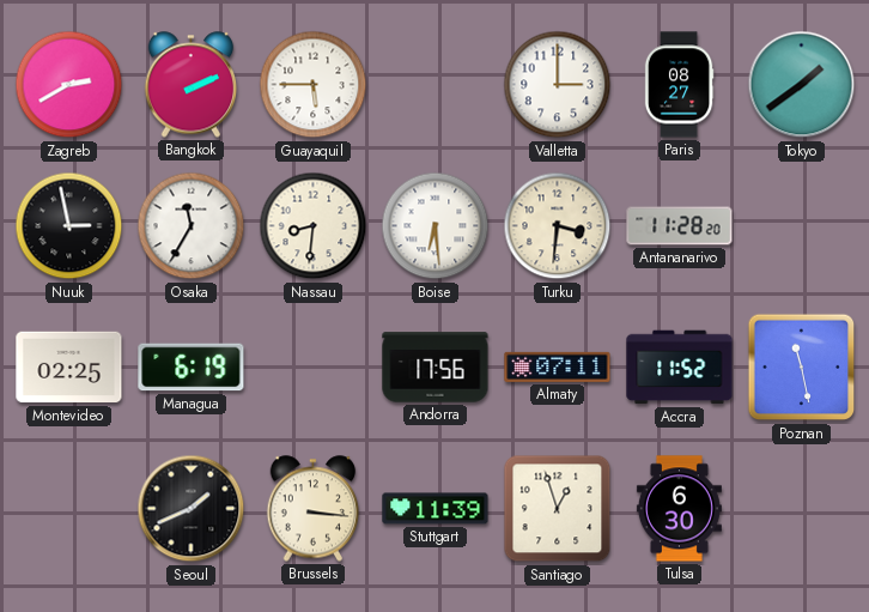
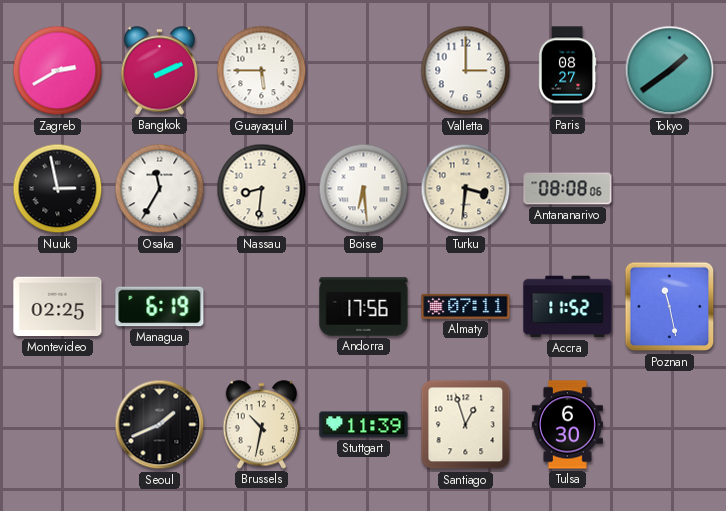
Antananarivo: 11:28 -> 08:08 (568, 189)
Brussels: 3:16 -> 10:32 (262, 425)
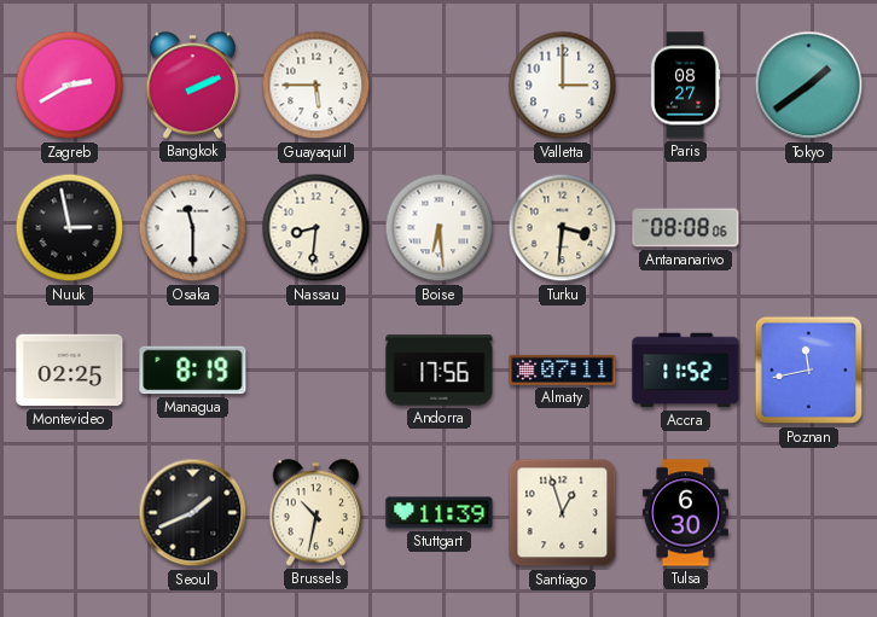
Osaka: 11:35 -> 11:30 (193, 228)
Managua: 6:19 -> 8:19 (193, 371)
Poznan: 11:28 -> 11:43 (809, 371)
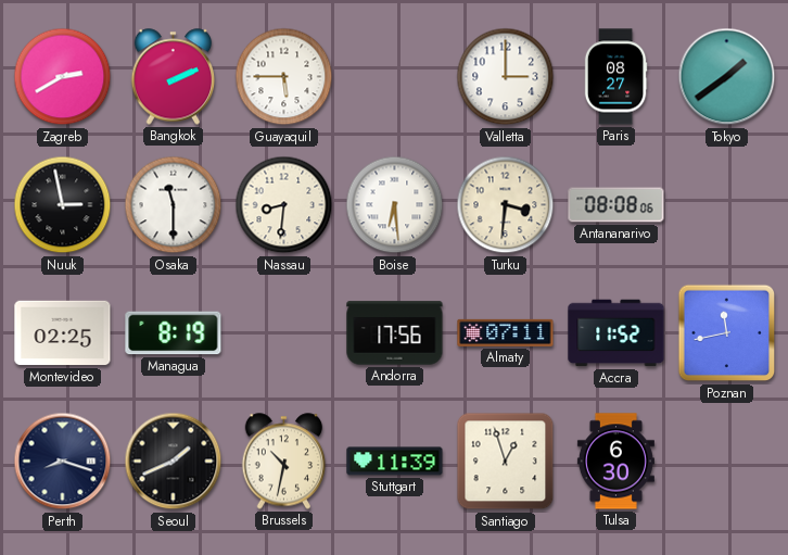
Perth: none -> 8:18 (63, 462)
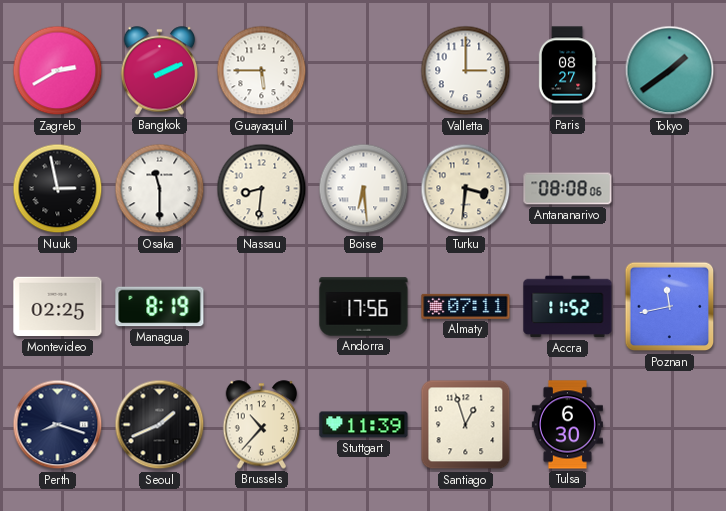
Brussels: 10:32 -> 10:37 (262, 425)
